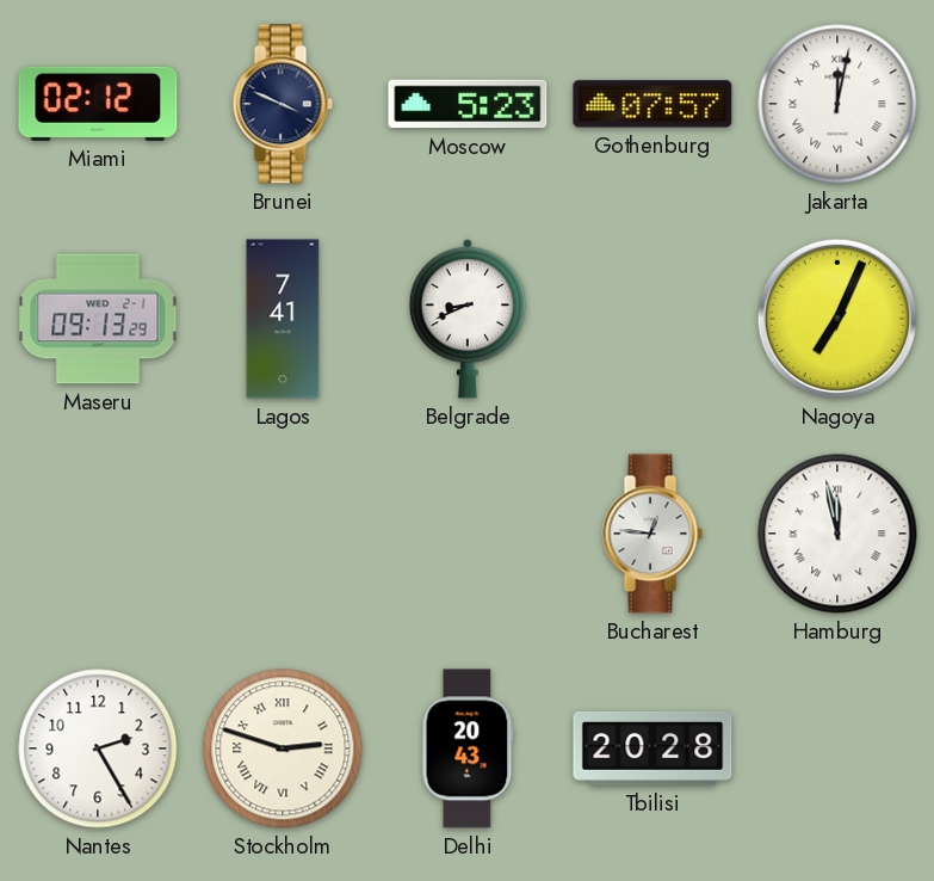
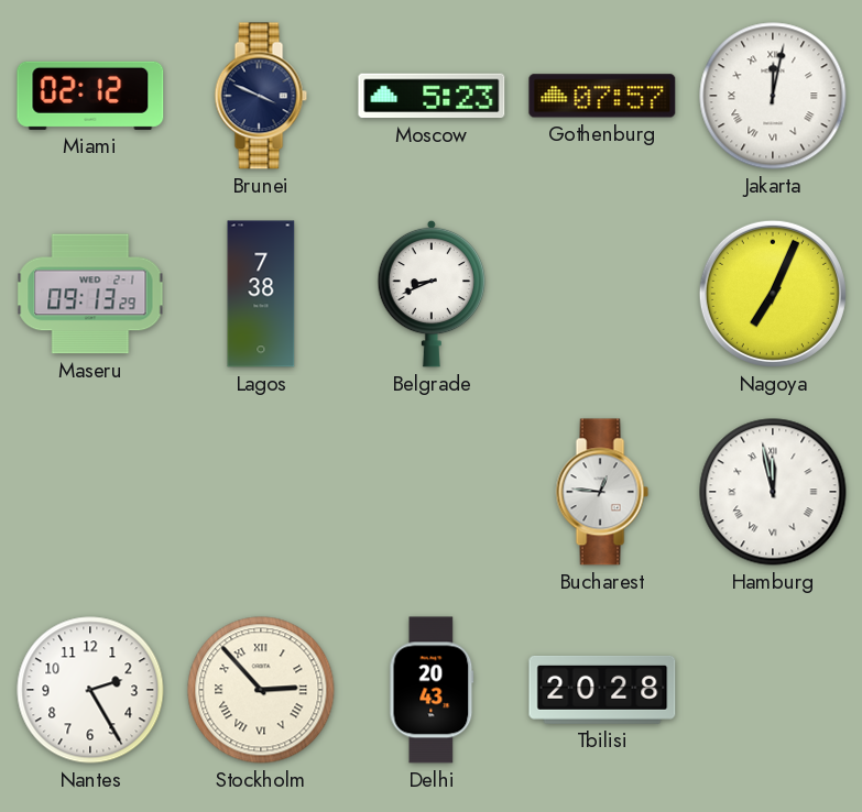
Lagos: 7:41 -> 7:38 (261, 294)
Stockholm: 2:48 -> 2:53 (261, 690)
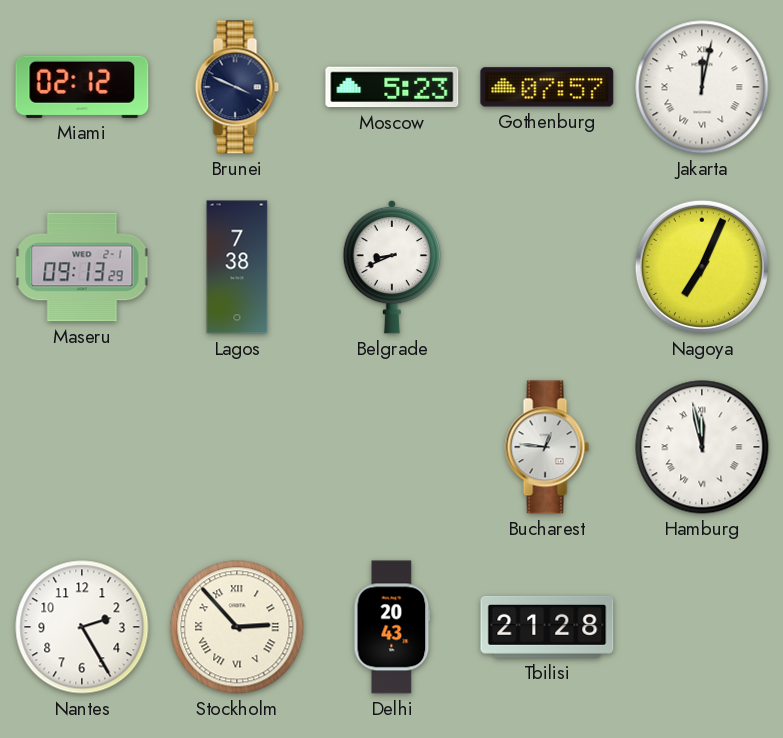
Tbilisi: 20:28 -> 21:28 (547, 627)
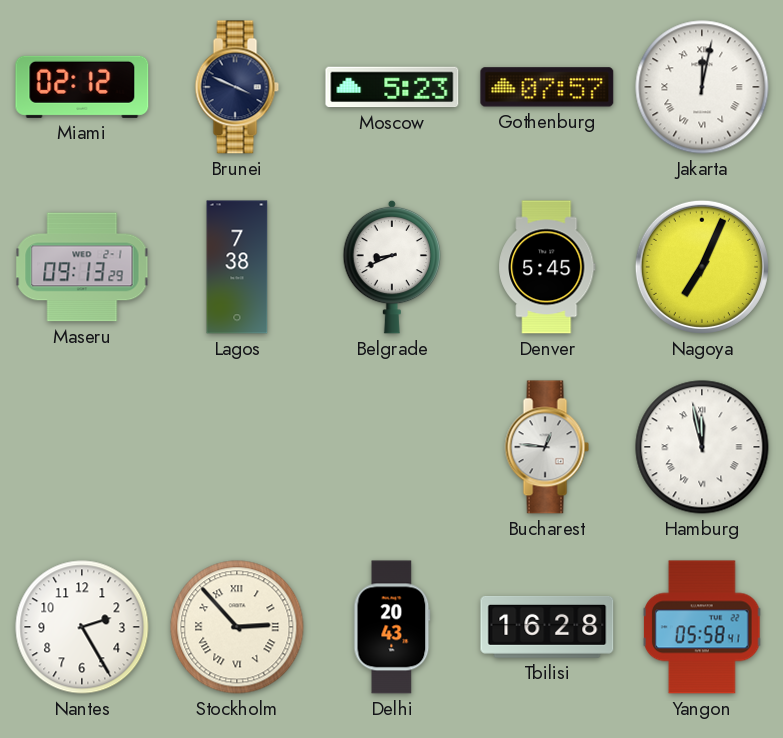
Denver: none -> 5:45 (547, 267)
Tbilisi: 21:28 -> 16:28 (547, 627)
Yangon: none -> 05:58 (702, 627)
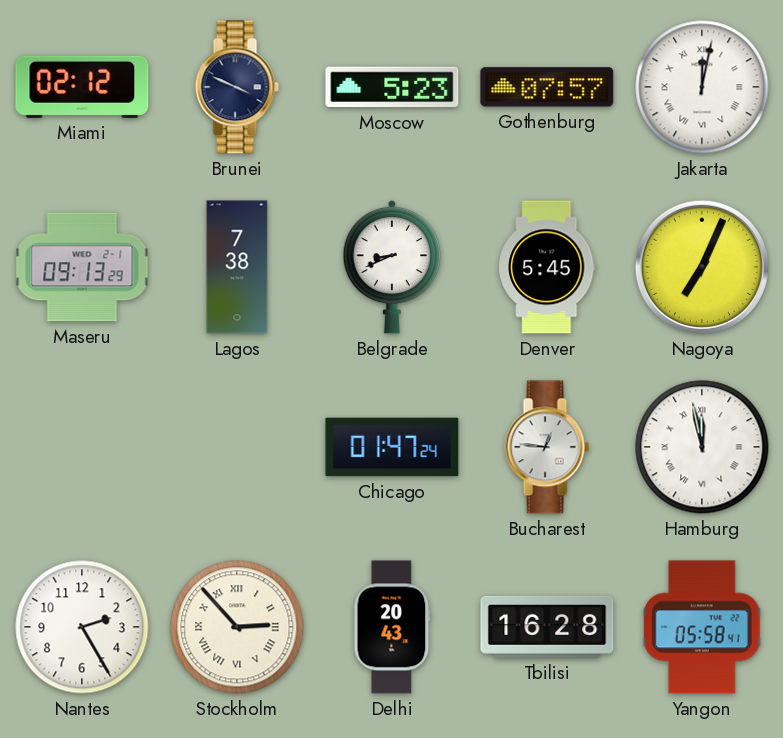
Chicago: none -> 01:47 (392, 447)
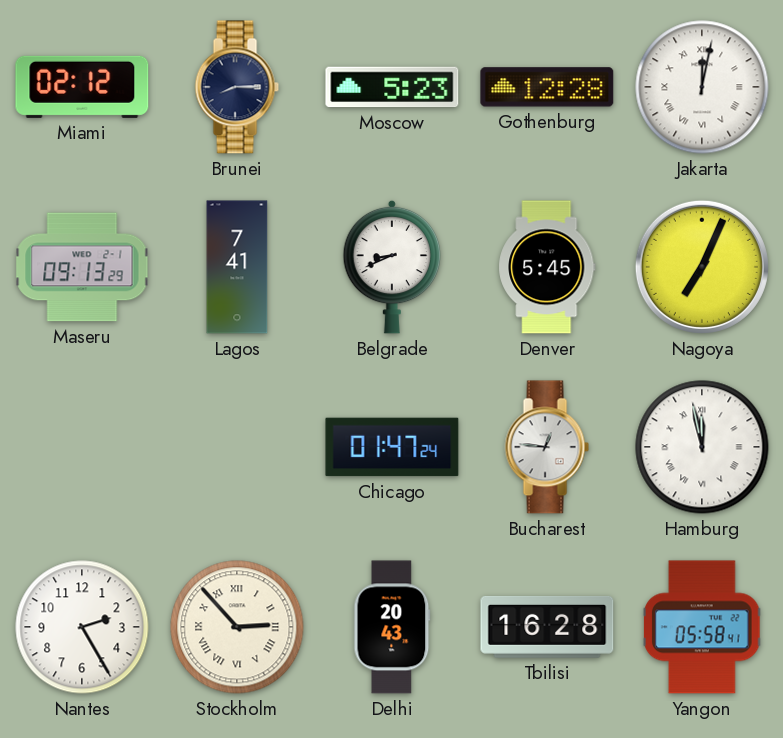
Brunei: 3:49 -> 8:15 (237, 87)
Gothenburg: 07:57 -> 12:28 (547, 87)
Lagos: 7:38 -> 7:41 (237, 267)
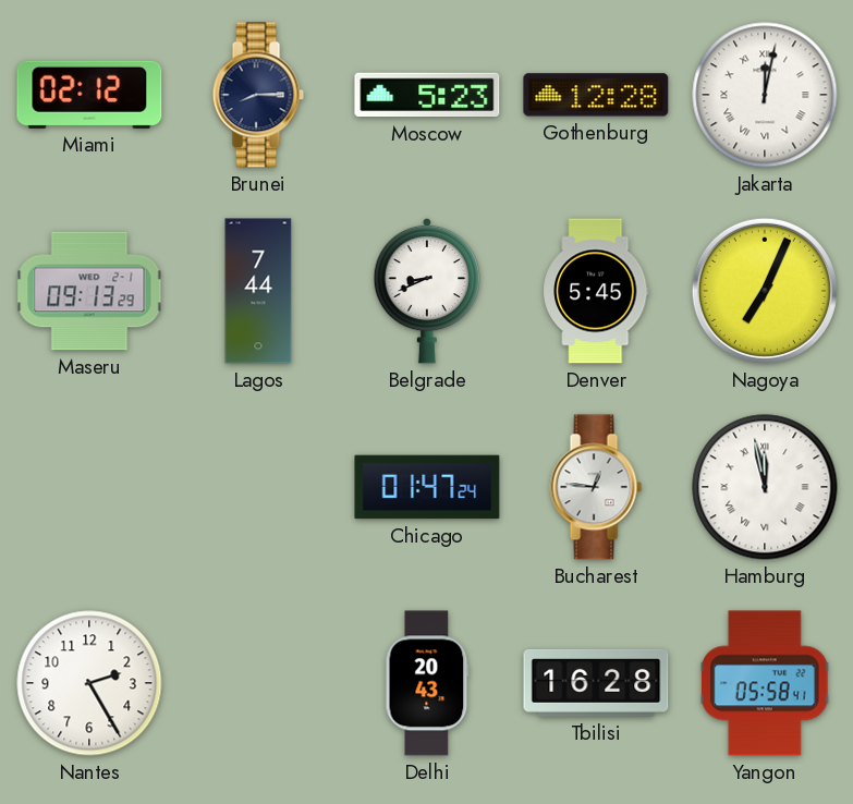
Lagos: 7:41 -> 7:44 (258, 291)
Stockholm: 2:53 -> none (237, 627)
